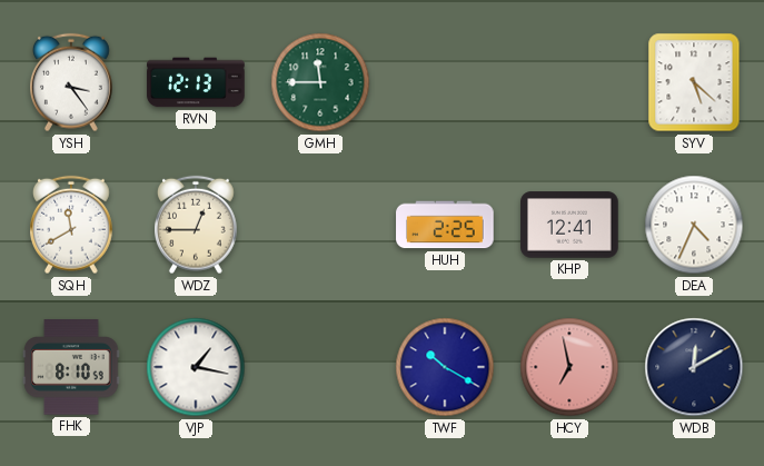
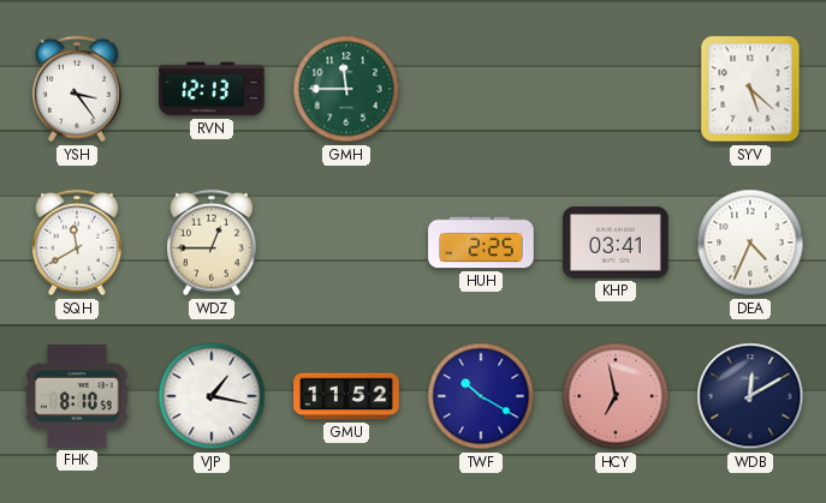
KHP: 12:41 -> 03:41 (616, 242)
GMU: none -> 11:52 (346, 396)
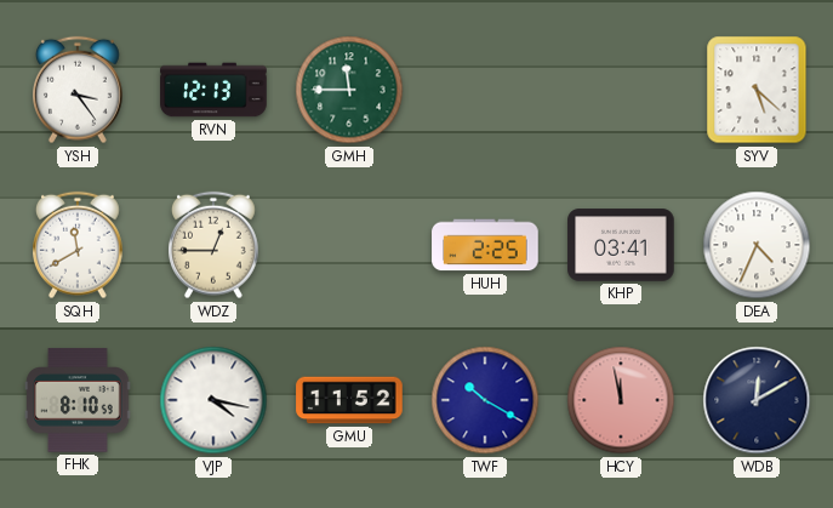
VJP: 1:17 -> 4:17 (213, 400)
HCY: 6:58 -> 11:58 (621, 400)
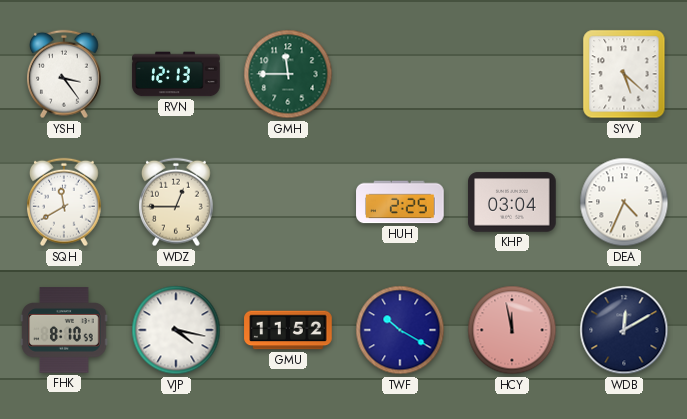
KHP: 03:41 -> 03:04 (512, 202)
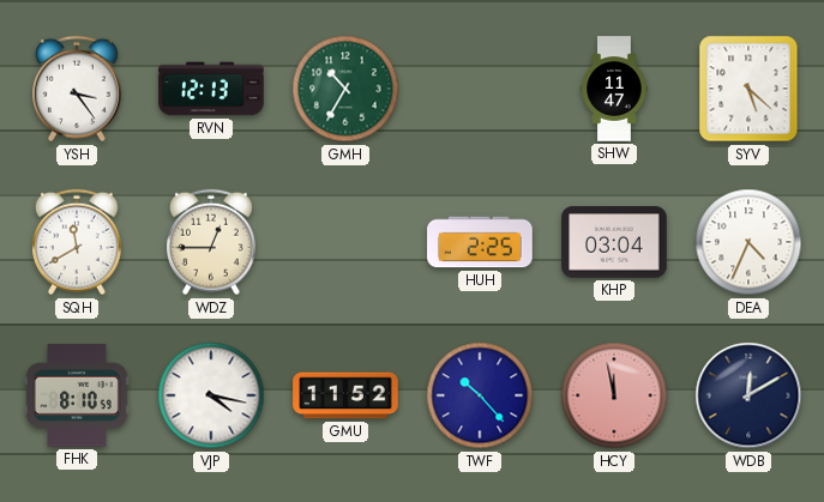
GMH: 11:45 -> 10:35 (345, 89)
SHW: none -> 11:47 (614, 89)
TWF: 10:20 -> 10:23 (480, 395)
